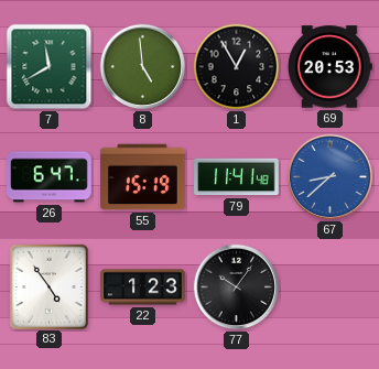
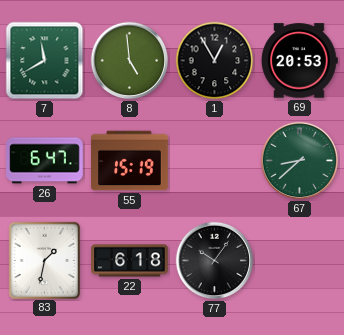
79: 11:41 -> none (237, 177)
67 dial: blue -> green (300, 161)
83: 4:54 -> 1:32 (44, 260)
22: 1:23 -> 6:18 (130, 261)
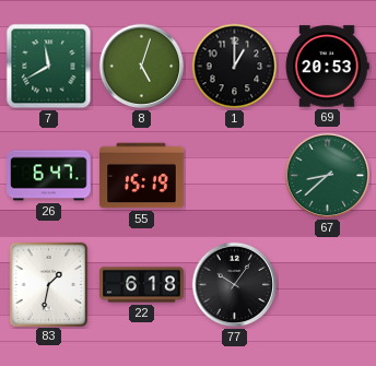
8: 4:59 -> 5:03 (142, 67)
1: 12:55 -> 1:00 (235, 67)
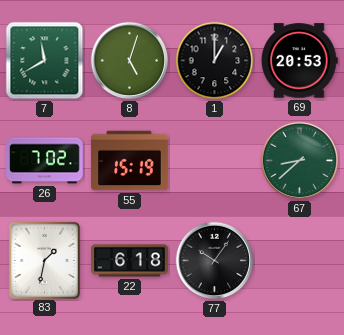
26: 6:47 -> 7:02 (45, 161)
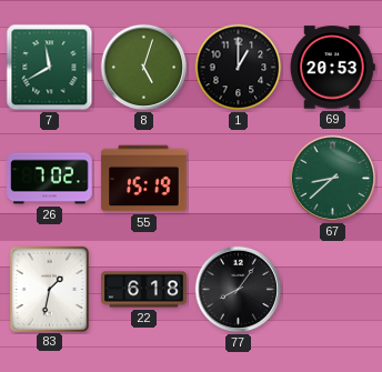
77: 10:06 -> 8:06 (239, 290)
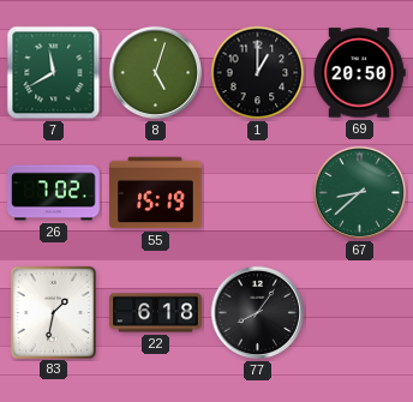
69: 20:53 -> 20:50 (359, 73)
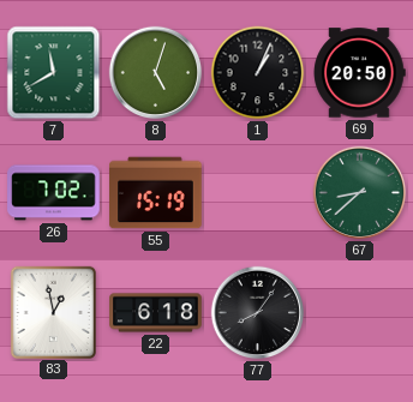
1: 1:00 -> 1:04 (258, 73)
83: 1:32 -> 12:58 (53, 312)
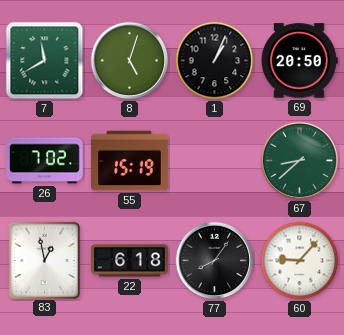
60: none -> 9:07 (300, 261)
